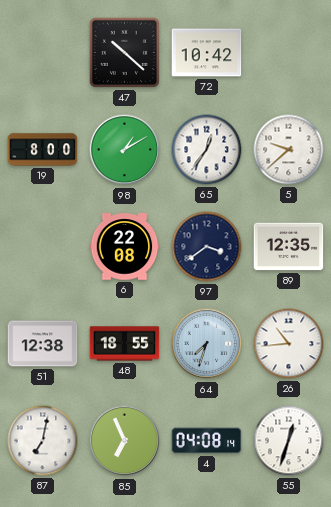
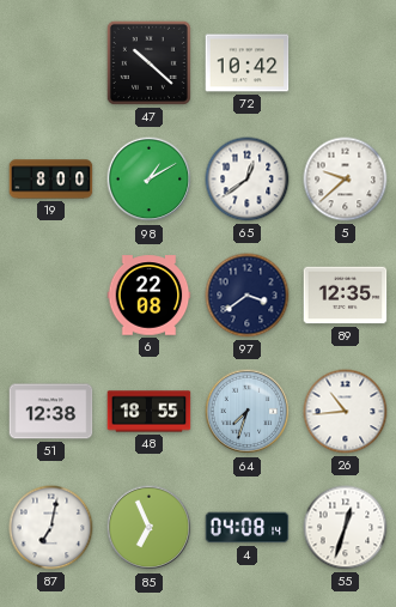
65: 12:36 -> 12:39 (248, 180)
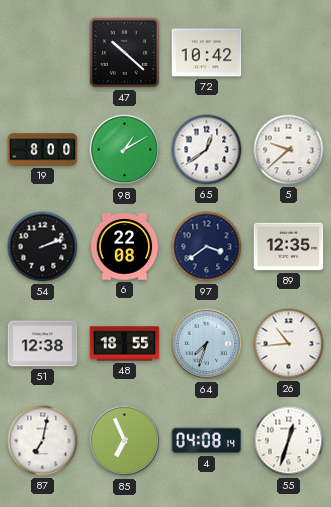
54: none -> 2:12 (43, 247)
